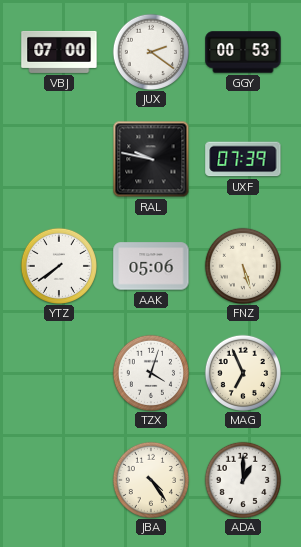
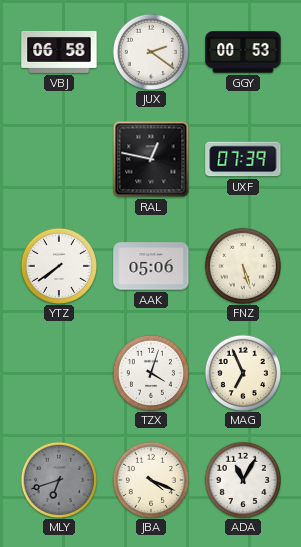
VBJ: 07:00 -> 06:58 (59, 52)
RAL: 9:47 -> 12:47 (151, 159)
MLY: none -> 6:42 (58, 479)
JBA: 4:24 -> 4:19 (150, 479)
ADA: 1:00 -> 11:05 (242, 479)
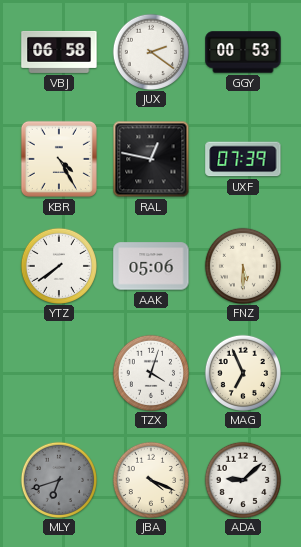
KBR: none -> 4:25 (59, 159)
FNZ: 5:27 -> 5:30 (242, 265)
ADA: 11:05 -> 9:08 (242, 479)
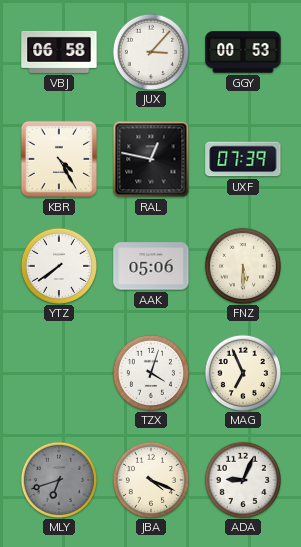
JUX: 2:21 -> 3:07 (150, 51)
ADA: 9:08 -> 9:04 (242, 479)
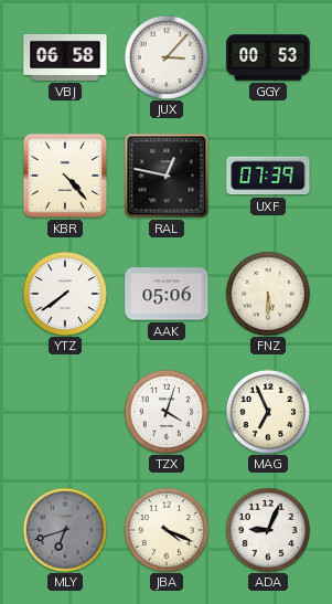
KBR: 4:25 -> 4:23 (65, 176)
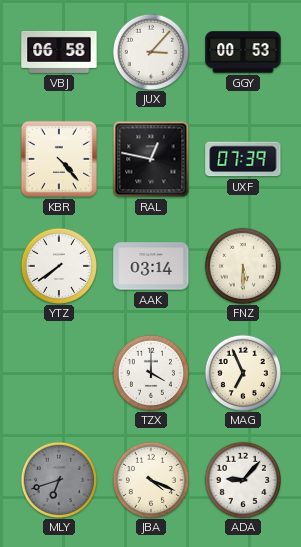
AAK: 05:06 -> 03:14 (151, 266)
TZX: 4:03 -> 4:00 (150, 372)
ADA: 9:04 -> 9:07 (242, 479)
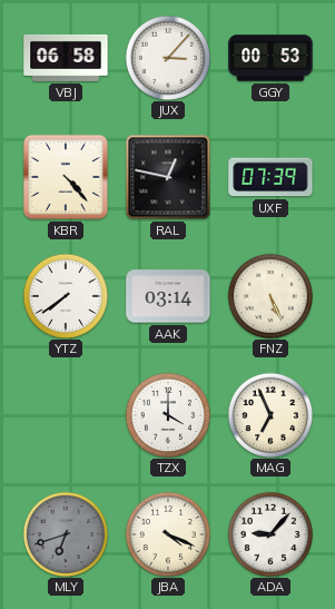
FNZ: 5:30 -> 5:26 (269, 295)
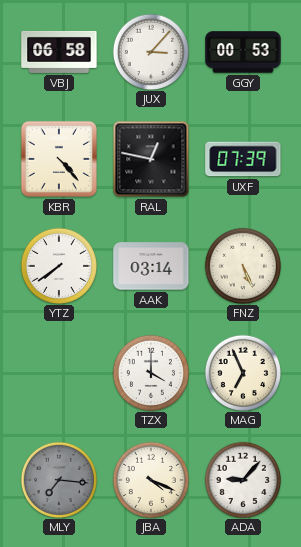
MLY: 6:42 -> 7:16 (58, 479)
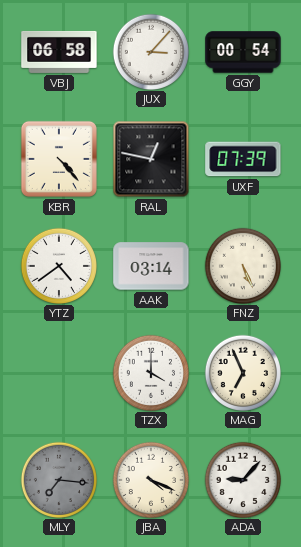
GGY: 00:53 -> 00:54 (243, 52)
YTZ: 7:39 -> 4:39 (58, 265)
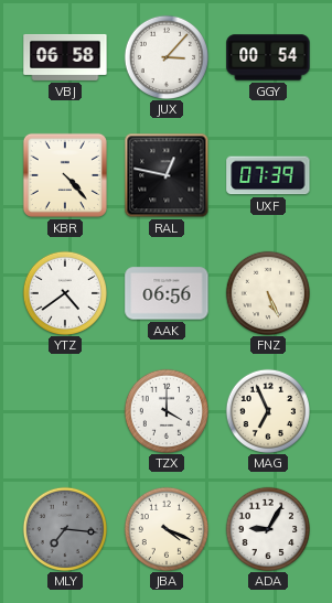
AAK: 03:14 -> 06:56 (167, 293)
ADA: 9:07 -> 9:05 (267, 528)
